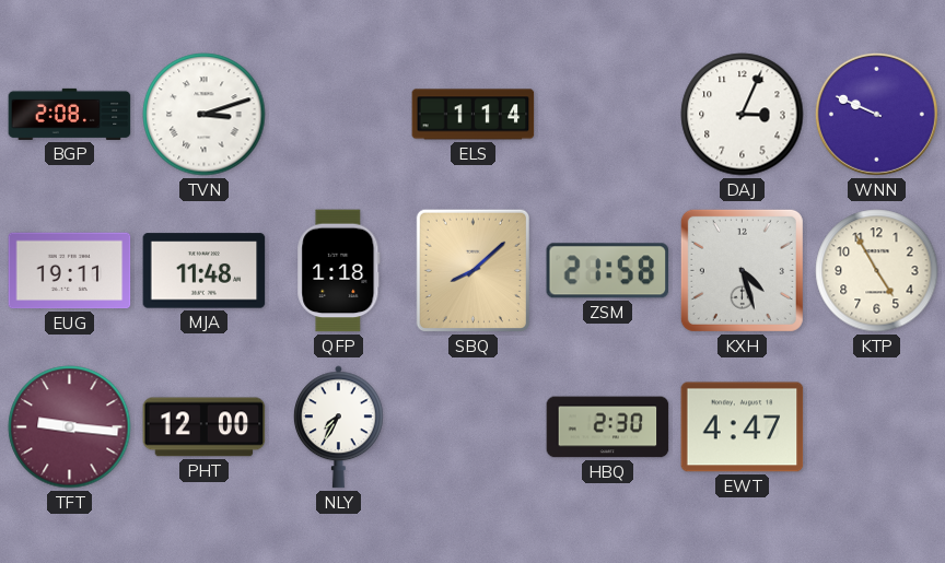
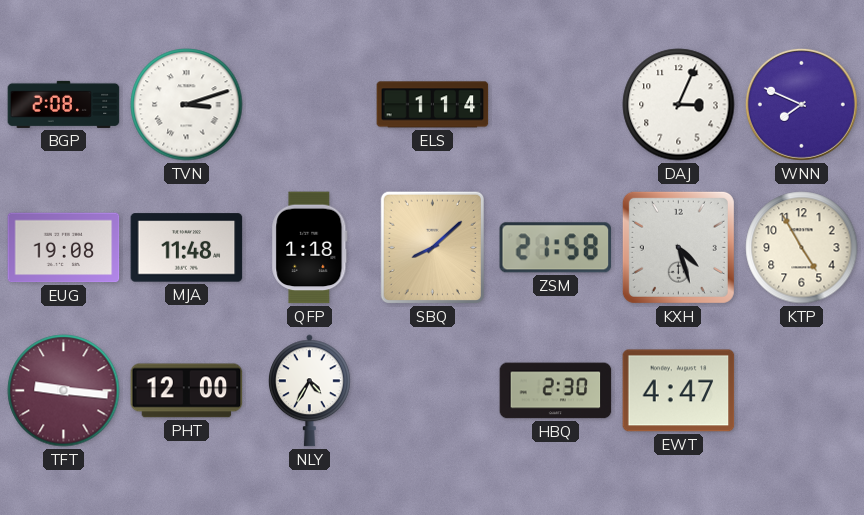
WNN: 9:49 -> 7:49 (801, 104)
EUG: 19:11 -> 19:08 (64, 248)
NLY: 7:35 -> 4:35 (309, 391)
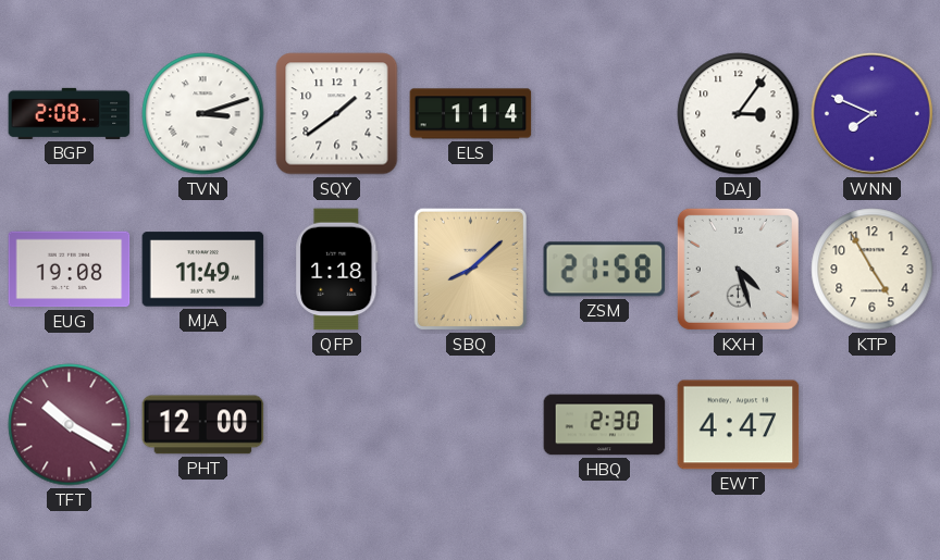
SQY: none -> 1:39 (337, 114)
DAJ: 3:04 -> 3:06 (739, 114)
MJA: 11:48 -> 11:49 (203, 270)
TFT: 9:16 -> 10:20 (70, 425)
NLY: 4:35 -> none (309, 391)
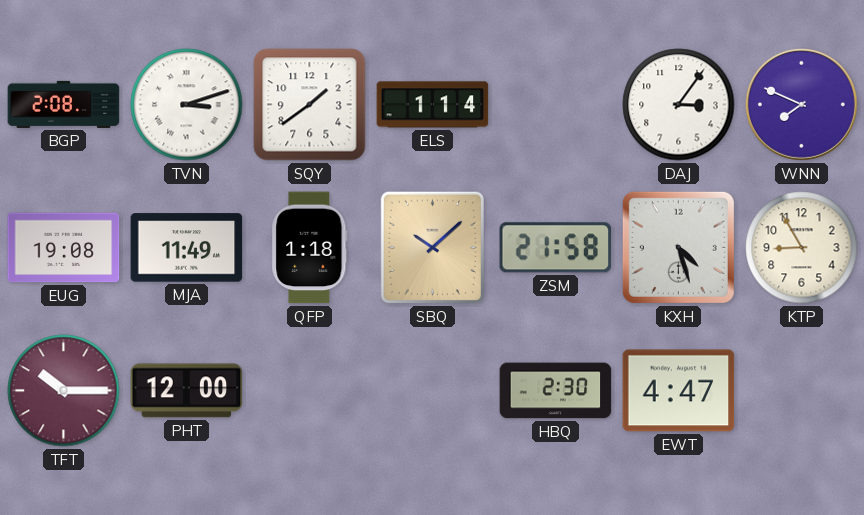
SBQ: 8:08 -> 10:08 (432, 247)
KTP: 4:55 -> 8:55 (802, 248)
TFT: 10:20 -> 10:15 (64, 391)
